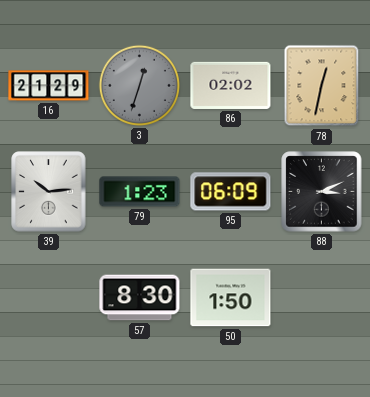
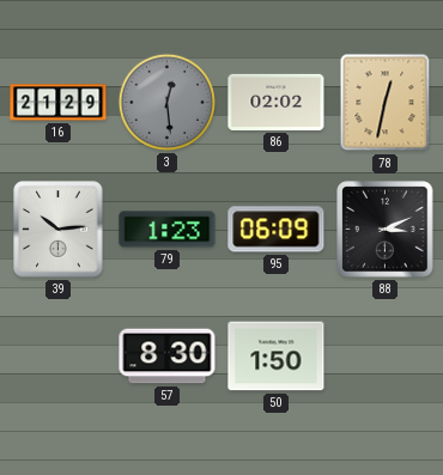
3: 12:33 -> 12:29 (166, 102)
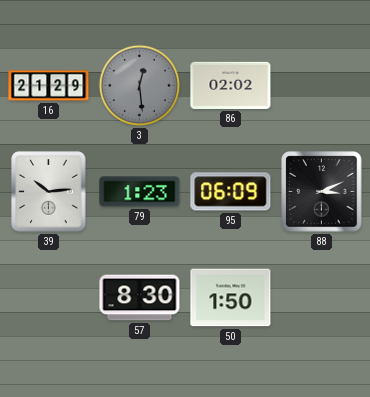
78: 12:32 -> none (386, 103)
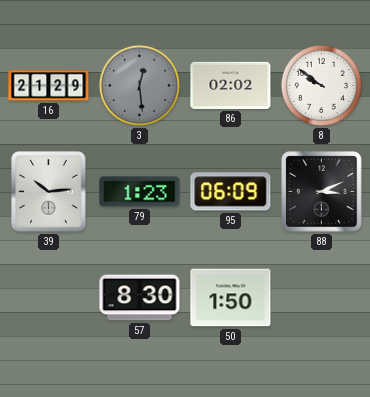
8: none -> 9:51 (321, 85)
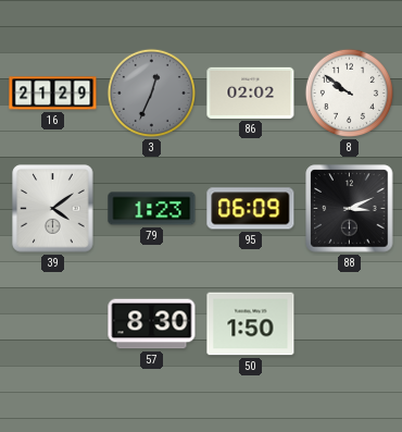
3: 12:29 -> 12:34 (151, 92)
39: 10:14 -> 4:09 (53, 209)
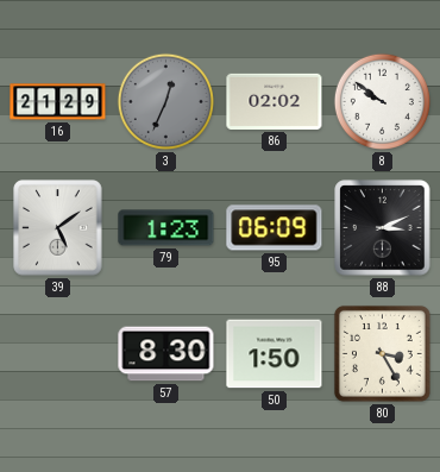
39: 4:09 -> 5:09 (58, 228)
80: none -> 3:25 (382, 353)
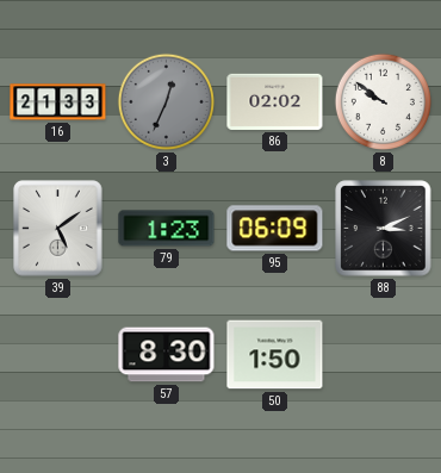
16: 21:29 -> 21:33 (58, 102)
80: 3:25 -> none (382, 353)
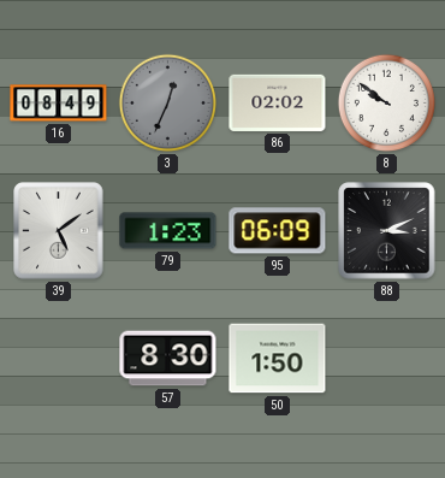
16: 21:33 -> 08:49 (59, 104)
